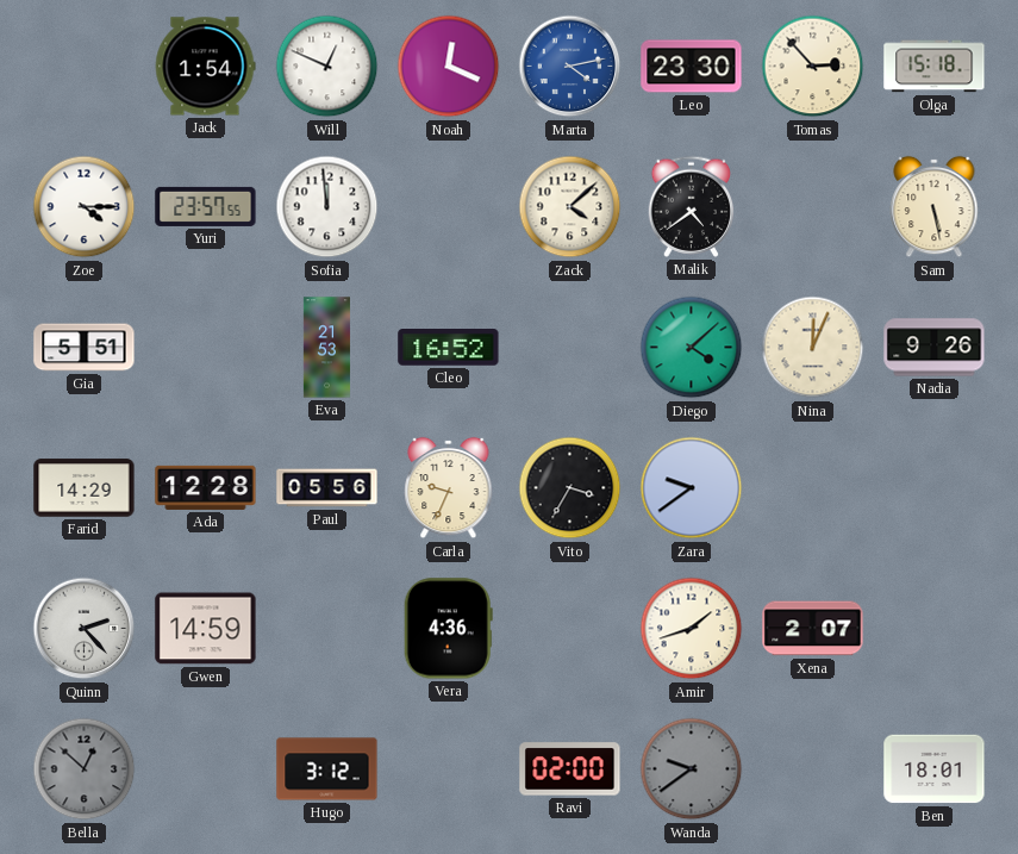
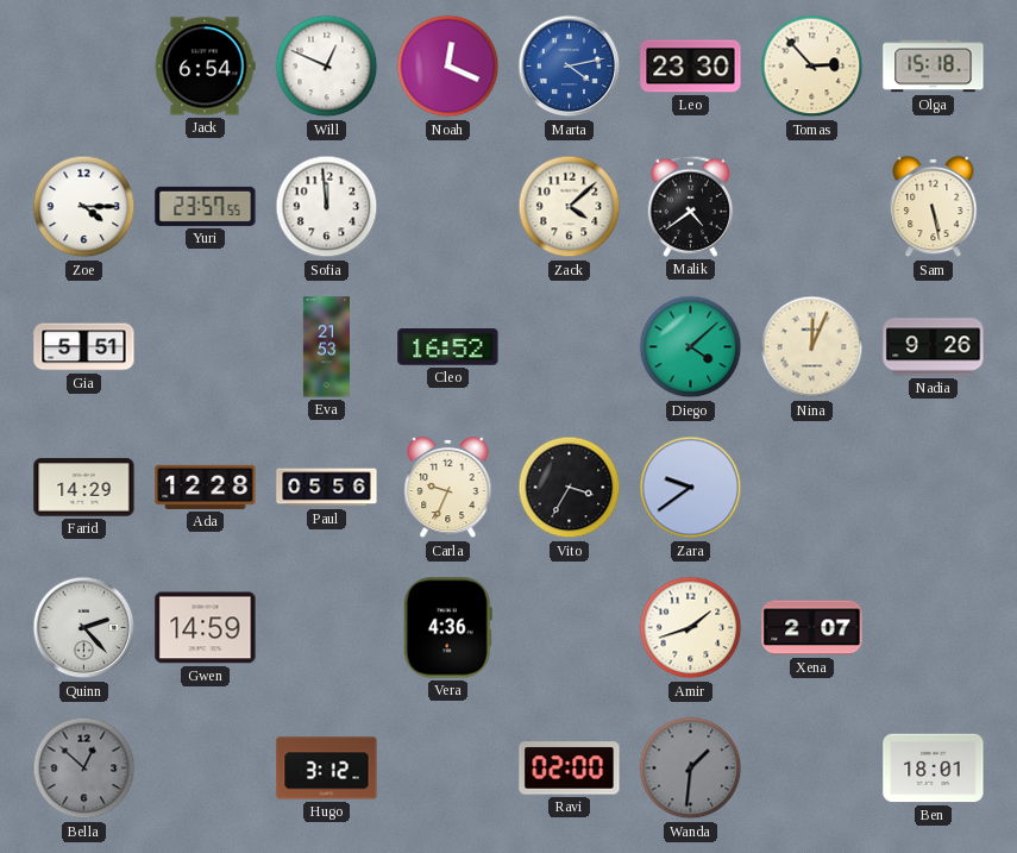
Jack: 1:54 -> 6:54 (205, 67)
Wanda: 9:39 -> 1:31 (691, 769)
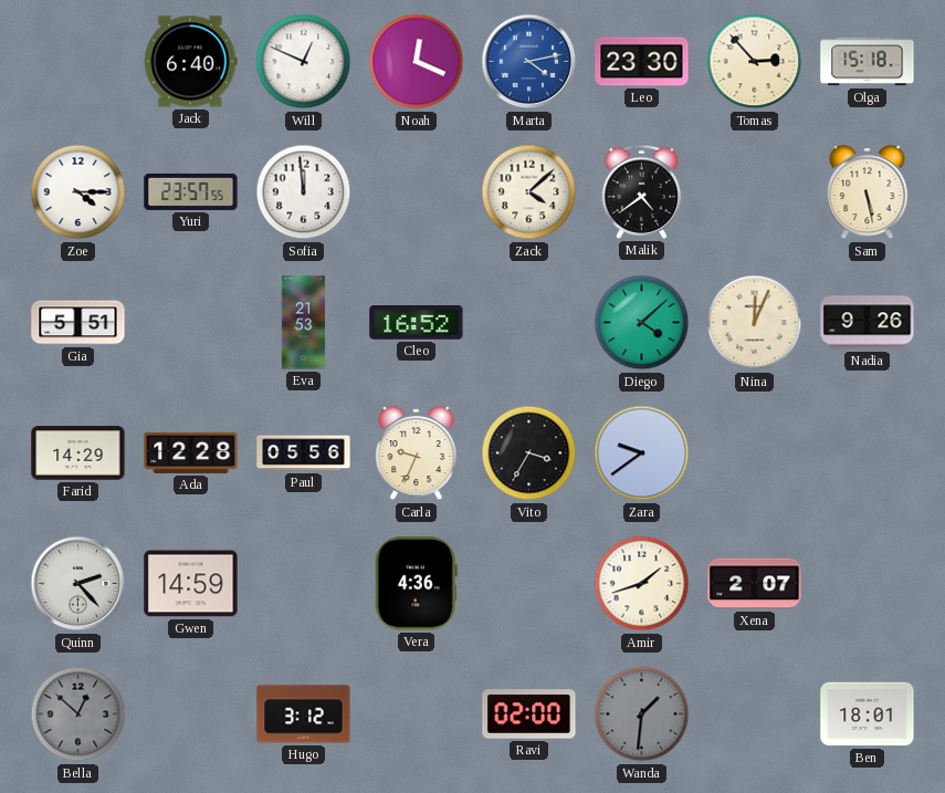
Jack: 6:54 -> 6:40 (190, 62)
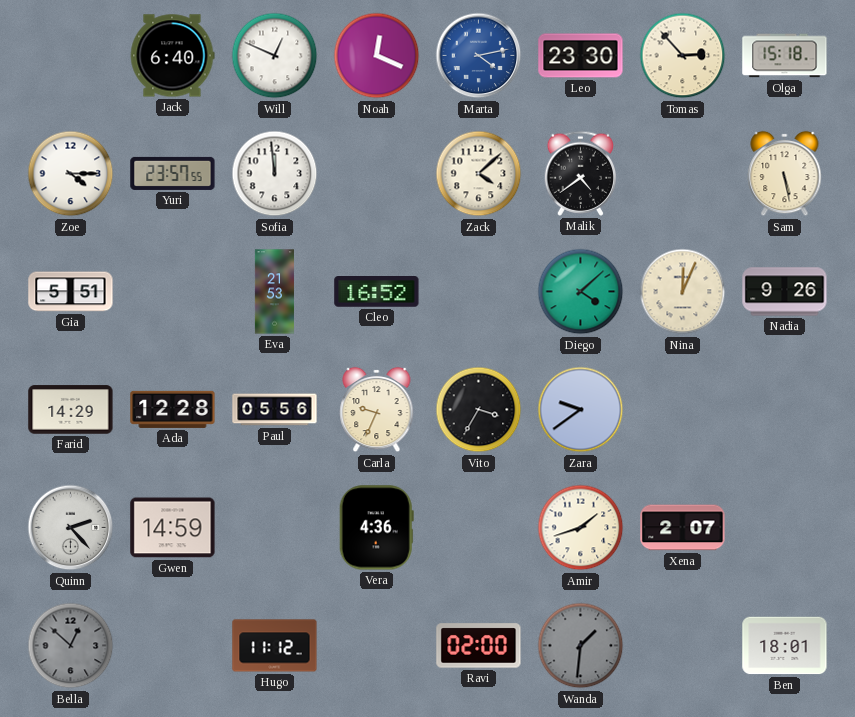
Hugo: 3:12 -> 11:12 (275, 646)
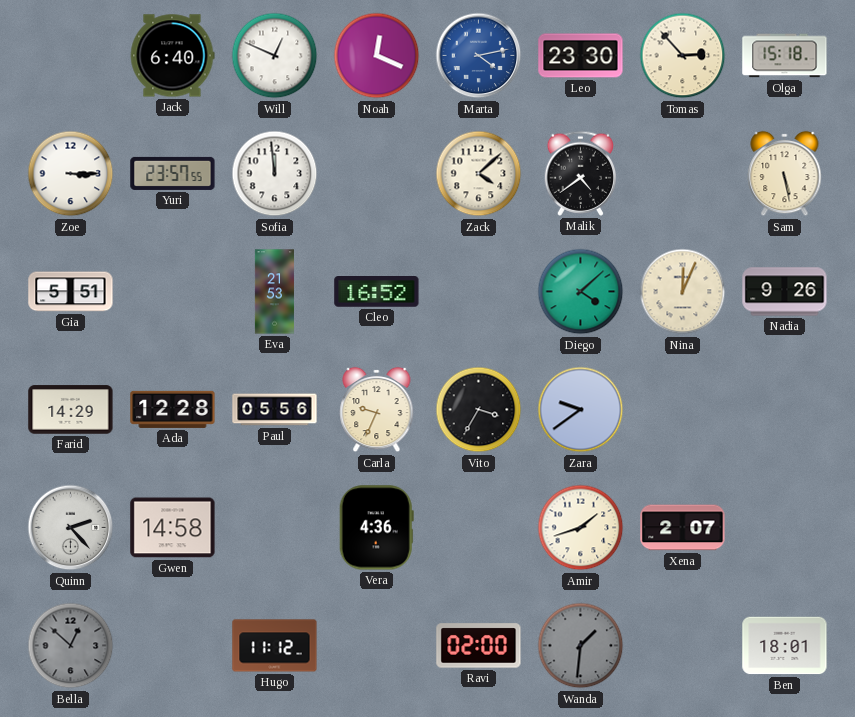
Zoe: 4:15 -> 3:15 (71, 174)
Gwen: 14:59 -> 14:58 (173, 528)
